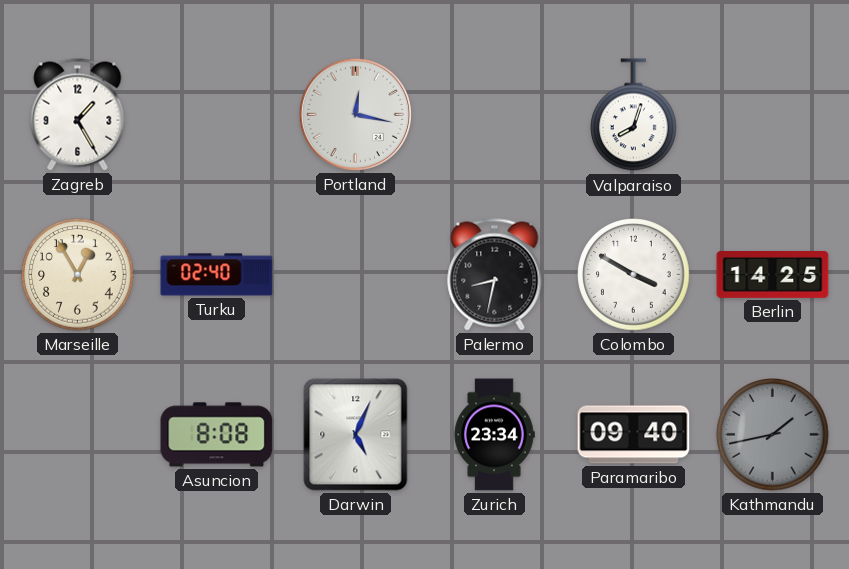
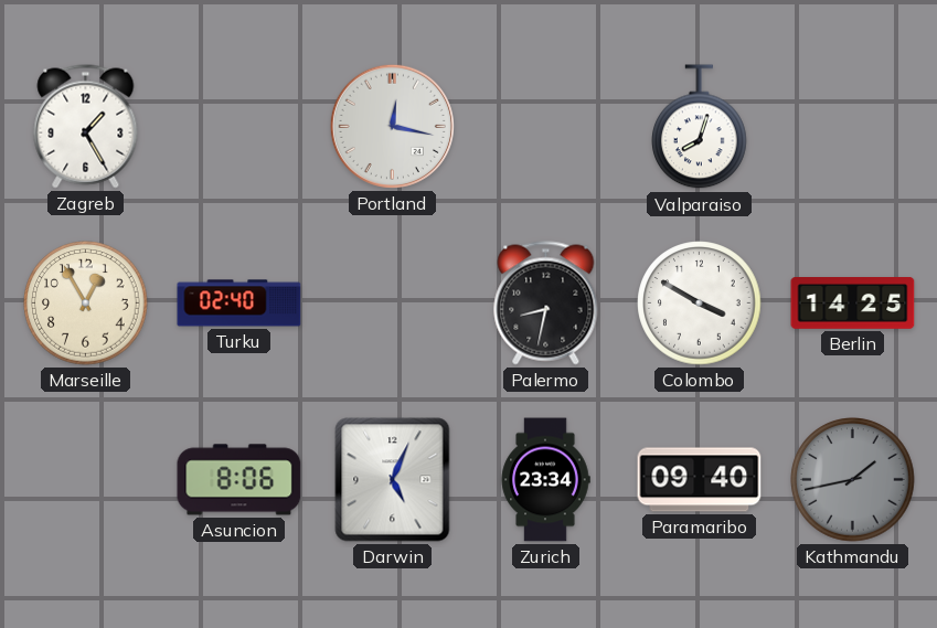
Asuncion: 8:08 -> 8:06 (239, 480)
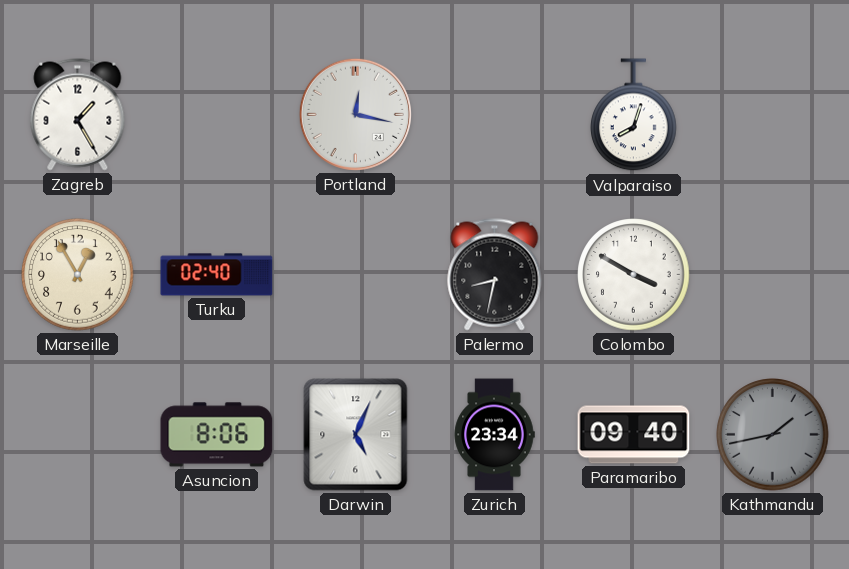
Berlin: 14:25 -> none (853, 304)
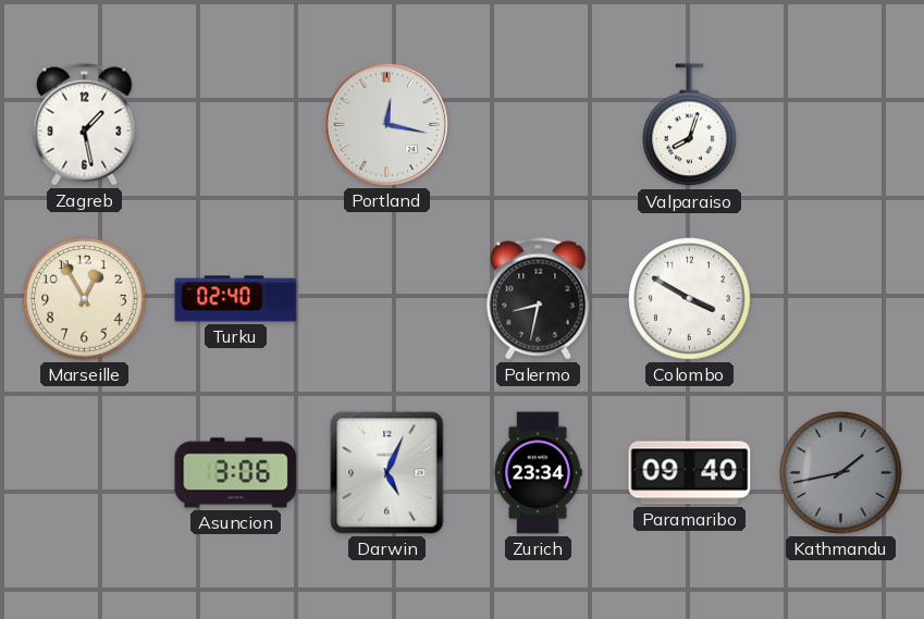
Zagreb: 1:25 -> 1:28 (85, 125)
Asuncion: 8:06 -> 3:06 (236, 473)
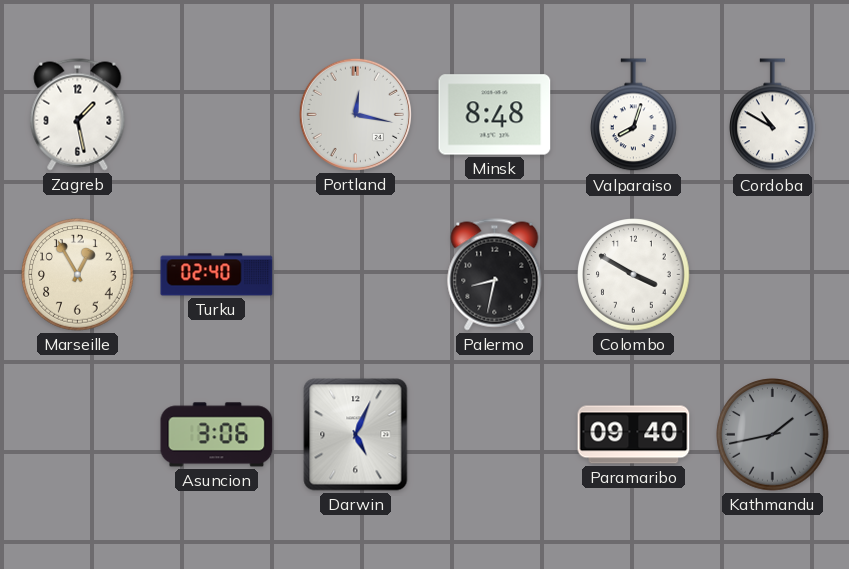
Minsk: none -> 8:48 (495, 115)
Cordoba: none -> 10:50 (773, 115)
Zurich: 23:34 -> none (538, 473)
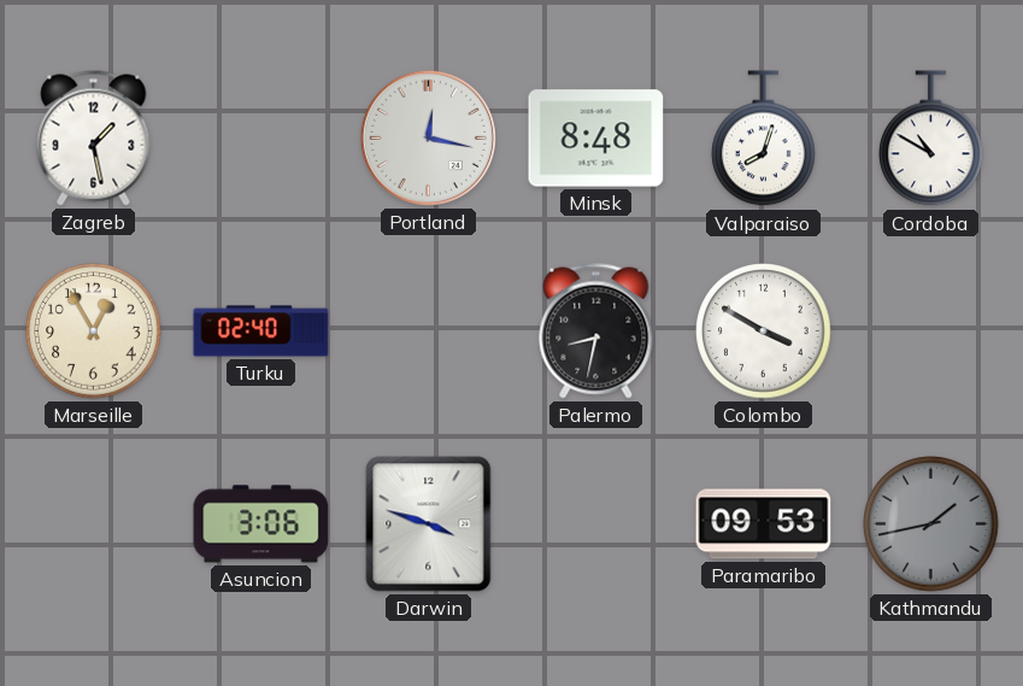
Darwin: 5:04 -> 3:48 (429, 524)
Paramaribo: 09:40 -> 09:53 (764, 524)
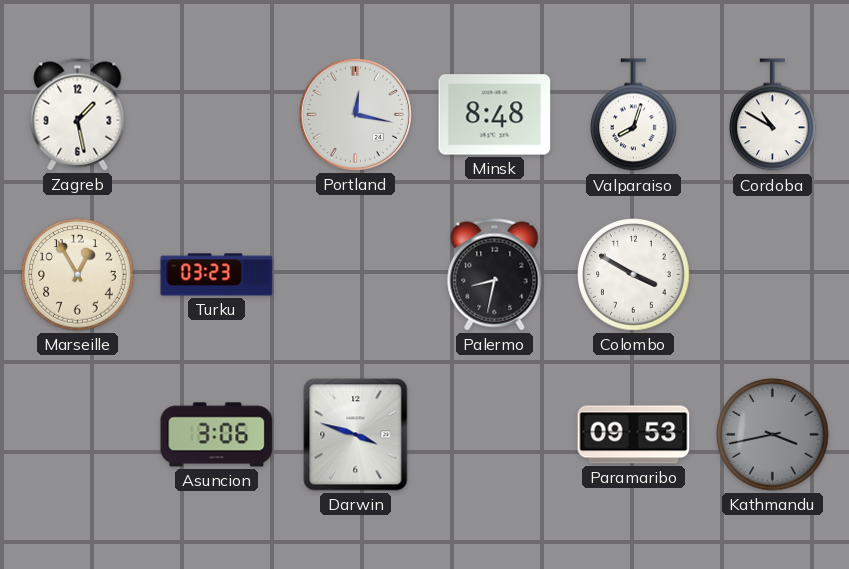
Turku: 02:40 -> 03:23 (217, 275)
Kathmandu: 1:43 -> 3:43 (773, 435)
